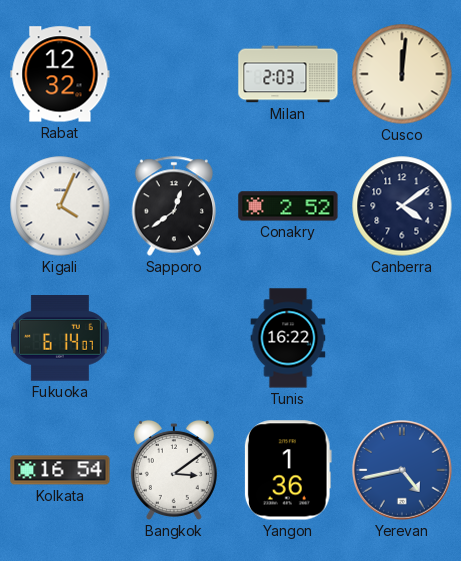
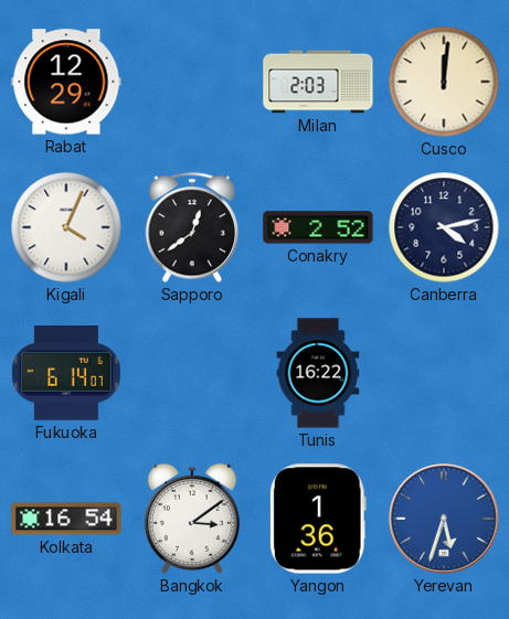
Rabat: 12:32 -> 12:29 (66, 82)
Canberra: 4:09 -> 4:13 (444, 227)
Yerevan: 4:43 -> 5:33 (444, 519)
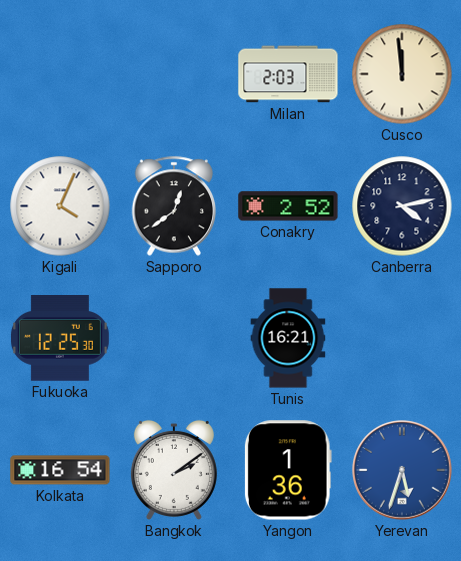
Rabat: 12:29 -> none (66, 82)
Cusco: 12:01 -> 11:59 (402, 74)
Fukuoka: 6:14 -> 12:25 (60, 339)
Tunis: 16:22 -> 16:21 (288, 338)
Bangkok: 3:09 -> 2:09 (174, 470)
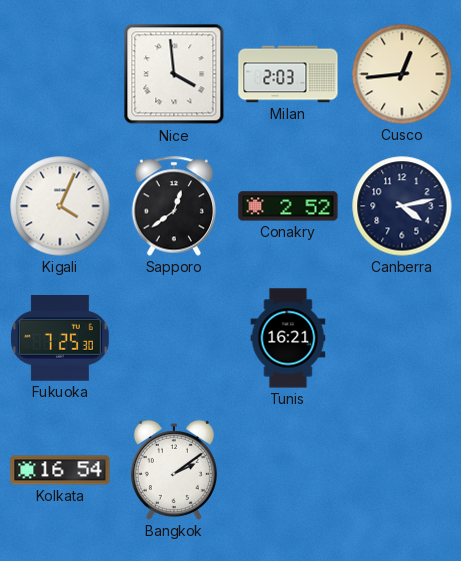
Nice: none -> 3:59 (174, 74)
Cusco: 11:59 -> 12:44 (402, 74)
Fukuoka: 12:25 -> 7:25 (60, 339)
Yangon: 1:36 -> none (288, 470)
Yerevan: 5:33 -> none (402, 470)
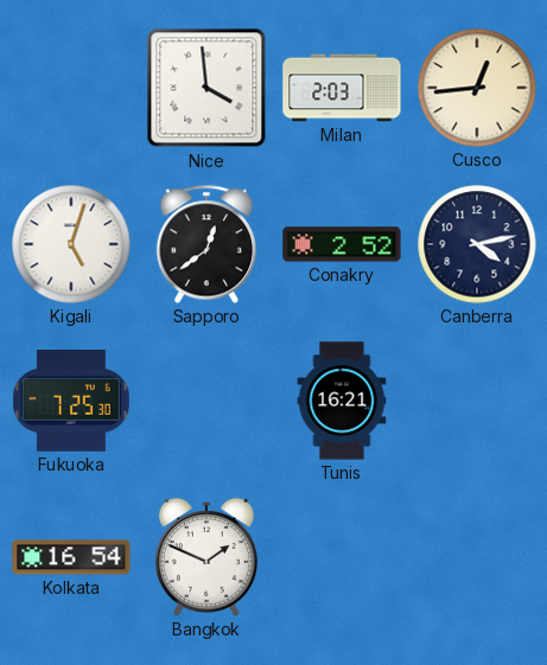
Kigali: 4:04 -> 5:03 (71, 244)
Bangkok: 2:09 -> 1:49 (206, 557)
